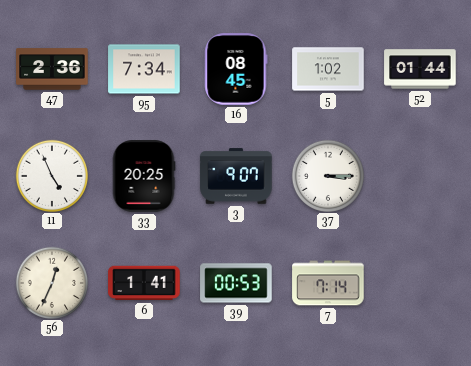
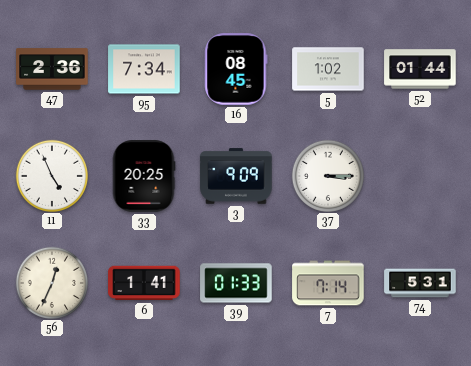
3: 9:07 -> 9:09 (236, 176)
39: 00:53 -> 01:33 (236, 283)
74: none -> 5:31 (420, 283)
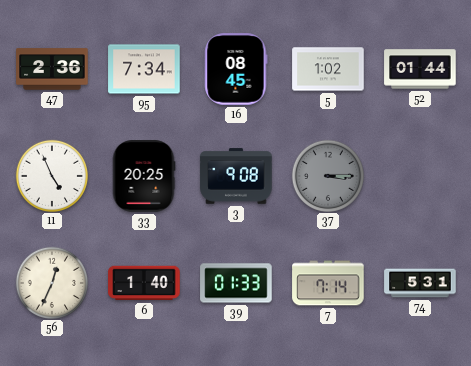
3: 9:09 -> 9:08 (236, 176)
37 dial: white -> grey (327, 175)
6: 1:41 -> 1:40 (144, 283)
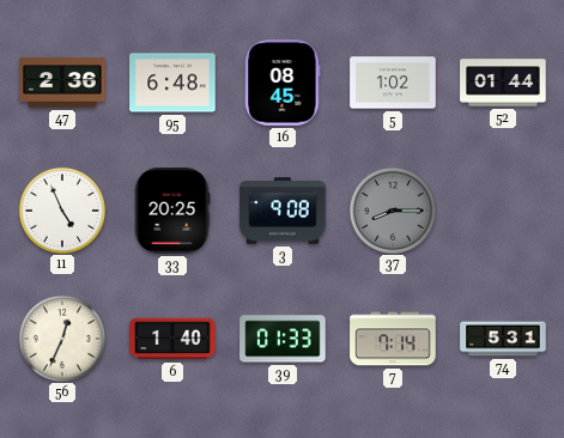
95: 7:34 -> 6:48 (172, 83)
37: 3:15 -> 8:15 (392, 209)
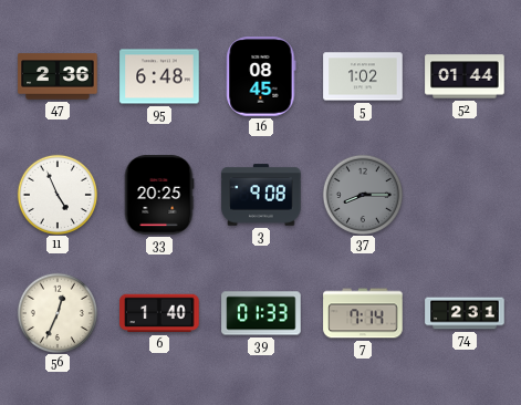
74: 5:31 -> 2:31 (465, 313)
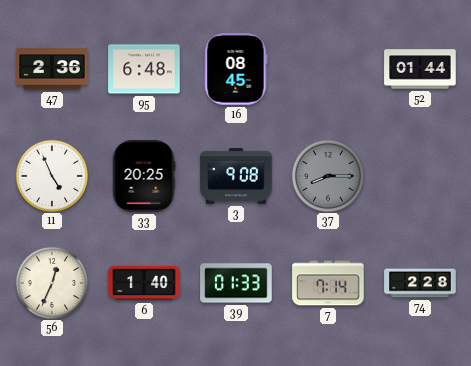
5: 1:02 -> none (363, 76)
74: 2:31 -> 2:28 (420, 283)
